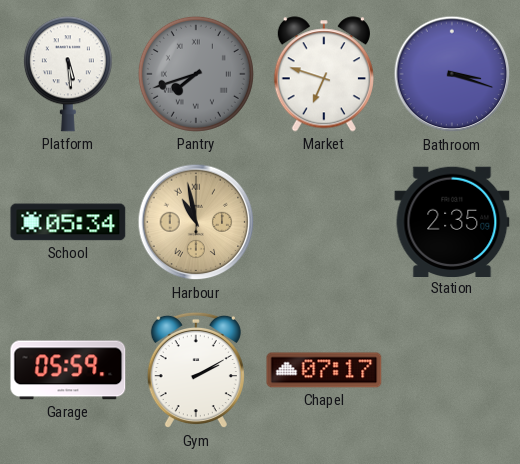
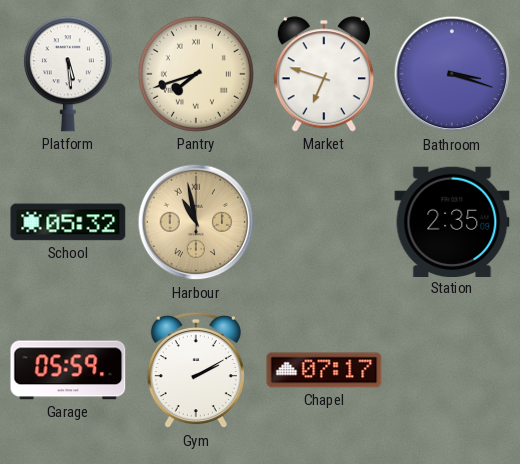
Pantry dial: grey -> cream (196, 74)
School: 05:34 -> 05:32 (68, 222)
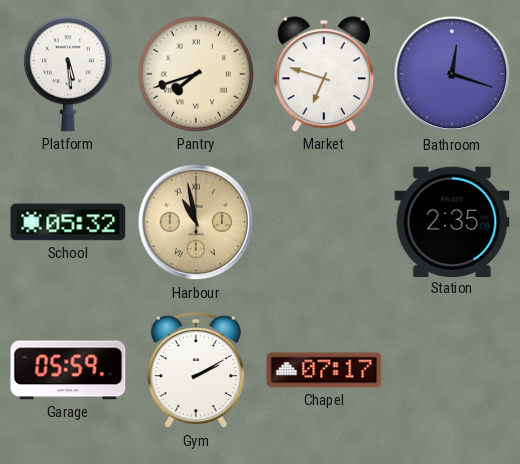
Bathroom: 3:18 -> 12:18 (452, 74)
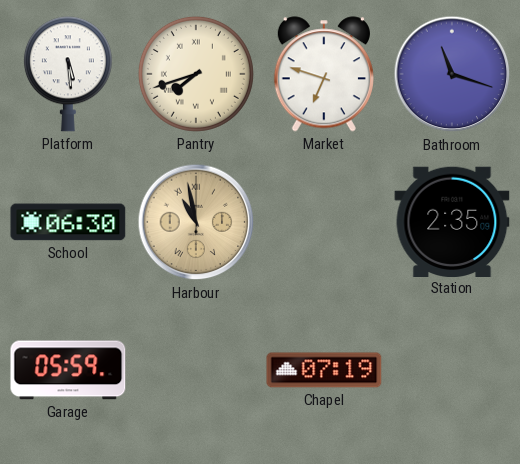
Bathroom: 12:18 -> 11:18 (452, 74)
School: 05:32 -> 06:30 (68, 222)
Gym: 2:10 -> none (196, 370)
Chapel: 07:17 -> 07:19 (324, 370)
